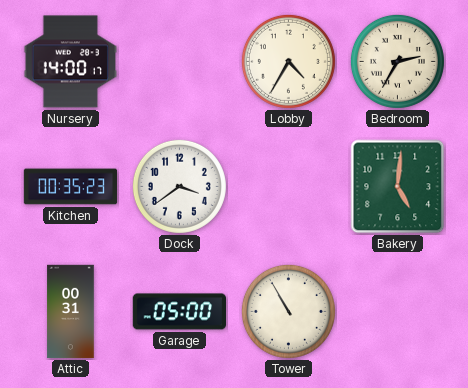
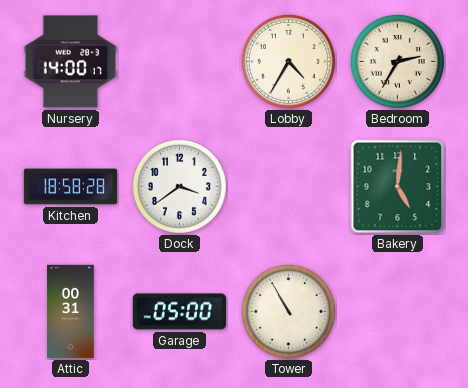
Kitchen: 00:35 -> 18:58 (71, 187)
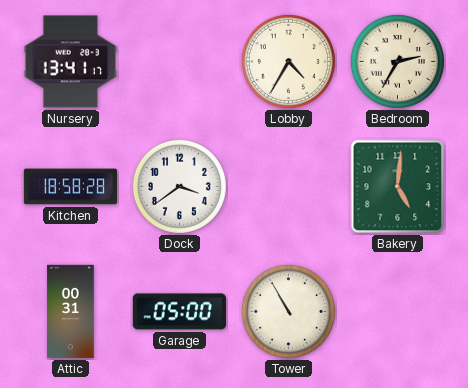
Nursery: 14:00 -> 13:41 (70, 62)
